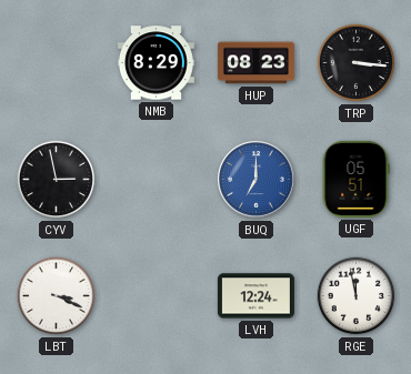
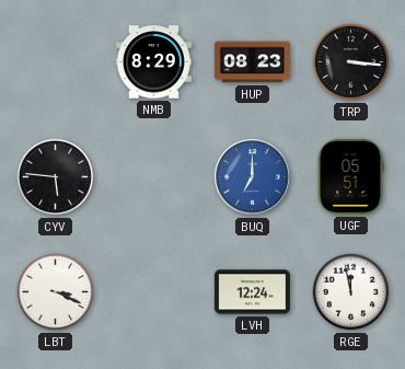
CYV: 2:58 -> 5:46 (56, 177)
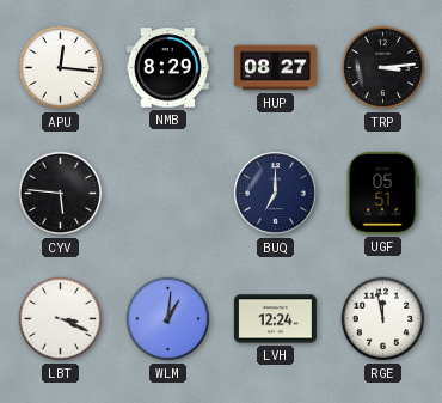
APU: none -> 12:16 (61, 68)
HUP: 08:23 -> 08:27 (275, 68)
TRP: 3:16 -> 3:14 (383, 68)
BUQ dial: blue -> navy (276, 194)
WLM: none -> 1:01 (168, 319)
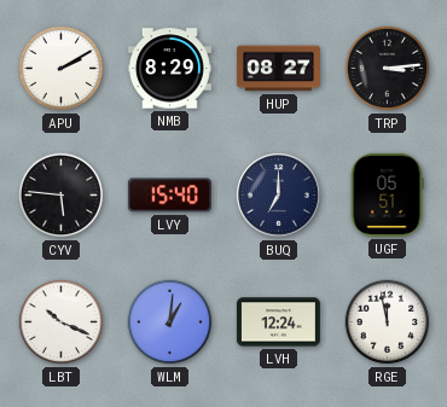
APU: 12:16 -> 2:10 (62, 69)
LVY: none -> 15:40 (169, 196)
LBT: 3:19 -> 10:19 (62, 322)
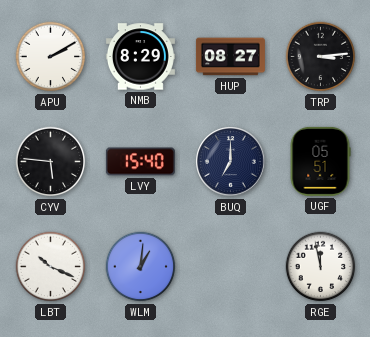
LVH: 12:24 -> none (278, 322)
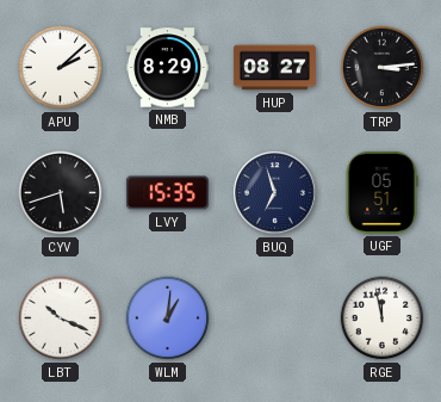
APU: 2:10 -> 2:08 (61, 68)
CYV: 5:46 -> 5:42 (61, 193)
LVY: 15:40 -> 15:35 (167, 193)
BUQ: 7:00 -> 6:57 (275, 193)
